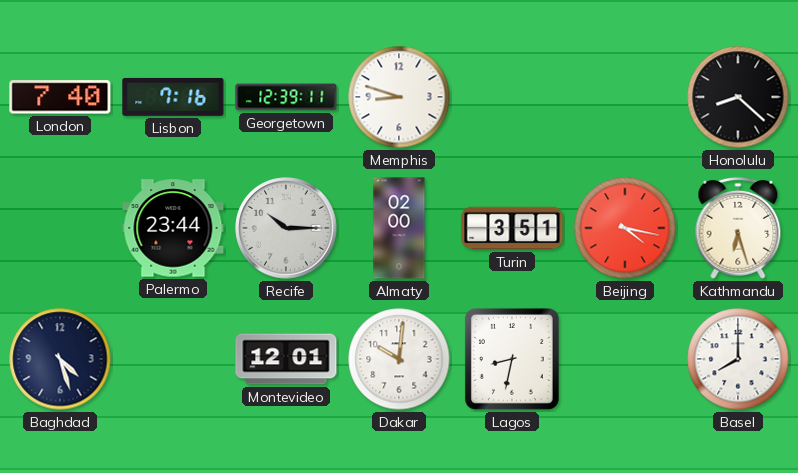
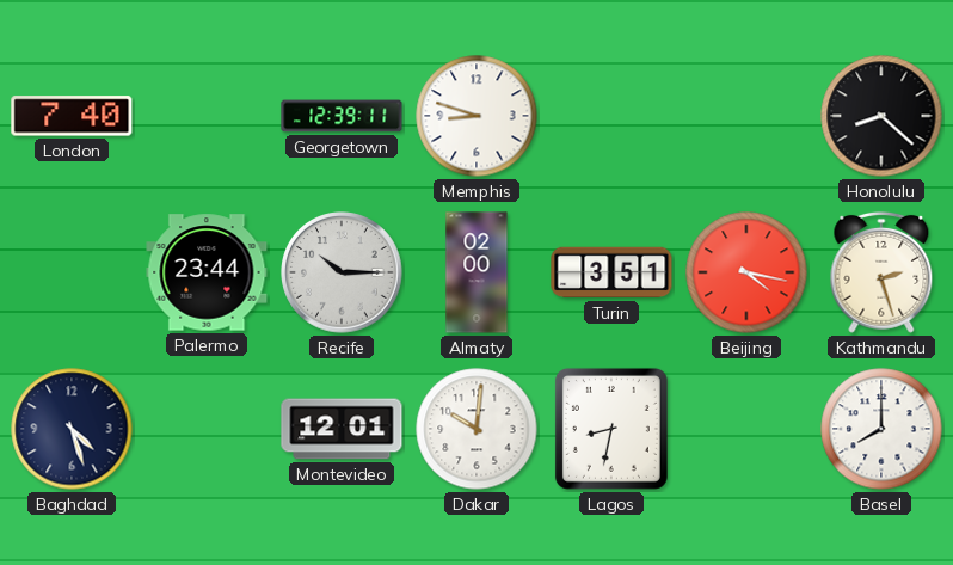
Lisbon: 7:16 -> none (173, 97)
Kathmandu: 6:27 -> 2:27 (881, 272)
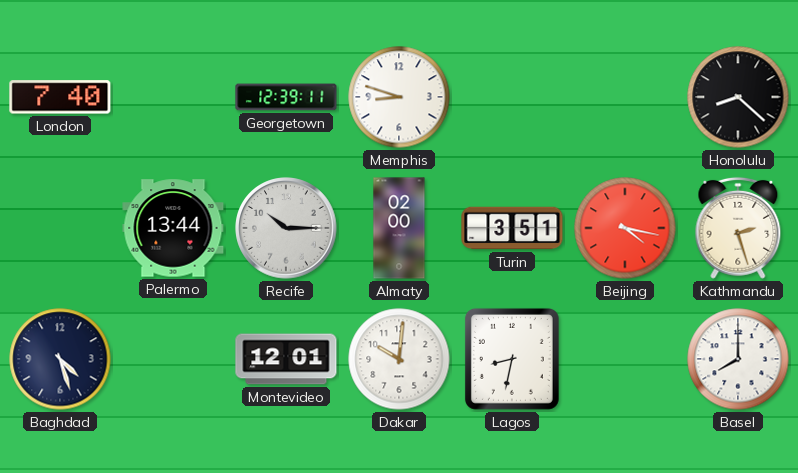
Palermo: 23:44 -> 13:44 (173, 228)
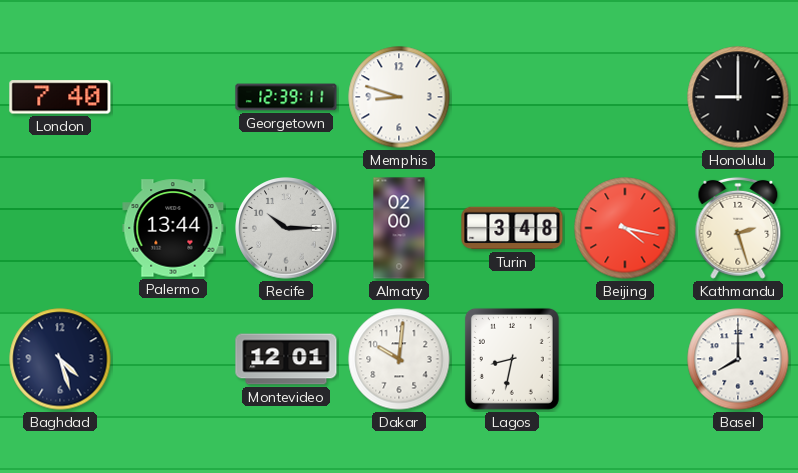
Honolulu: 8:22 -> 9:00 (738, 97)
Turin: 3:51 -> 3:48 (512, 228)
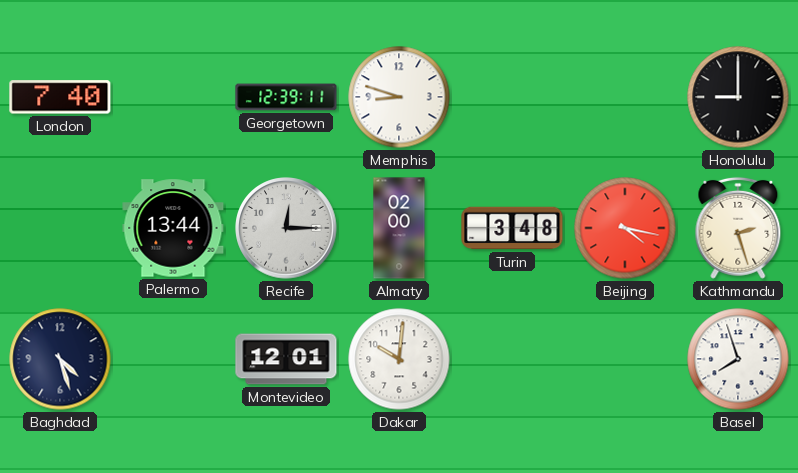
Recife: 10:15 -> 12:15 (286, 228)
Lagos: 8:32 -> none (512, 359)
Basel: 8:00 -> 7:57 (738, 359)
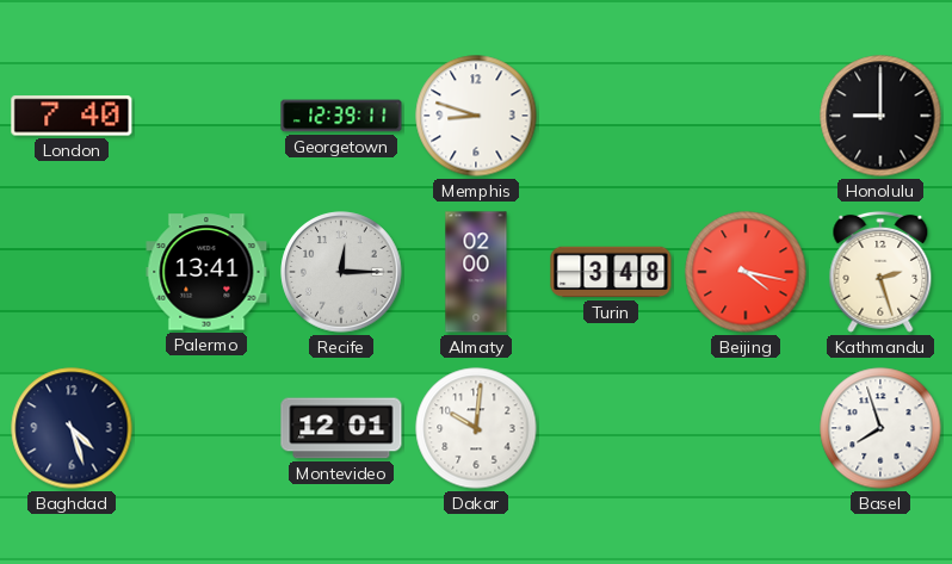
Palermo: 13:44 -> 13:41 (206, 272)
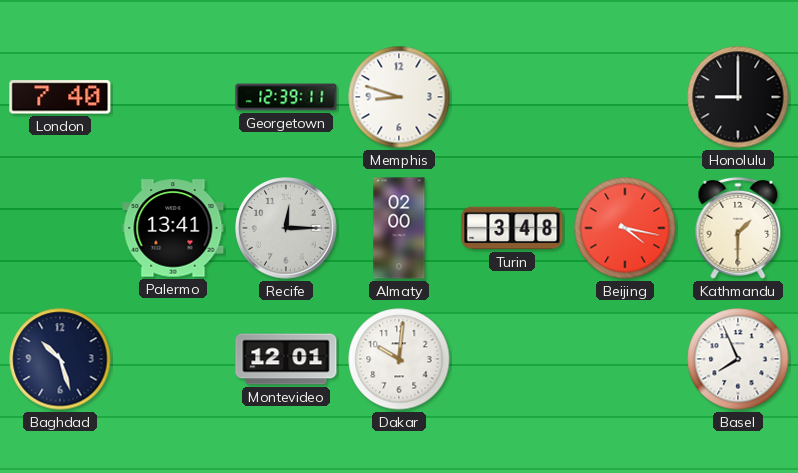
Kathmandu: 2:27 -> 1:30 (738, 228)
Baghdad: 4:27 -> 10:27 (60, 359)
Basel: 7:57 -> 7:56 (738, 359)
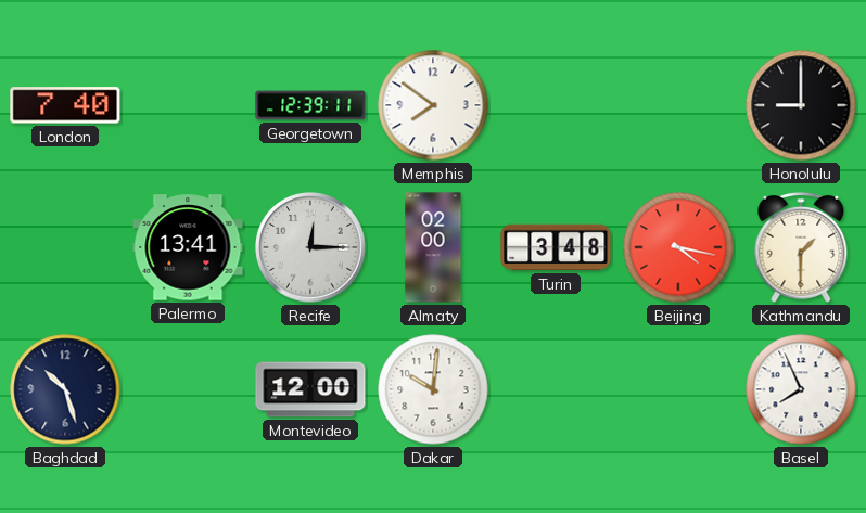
Memphis: 8:48 -> 7:51 (433, 105)
Montevideo: 12:01 -> 12:00 (310, 389)
